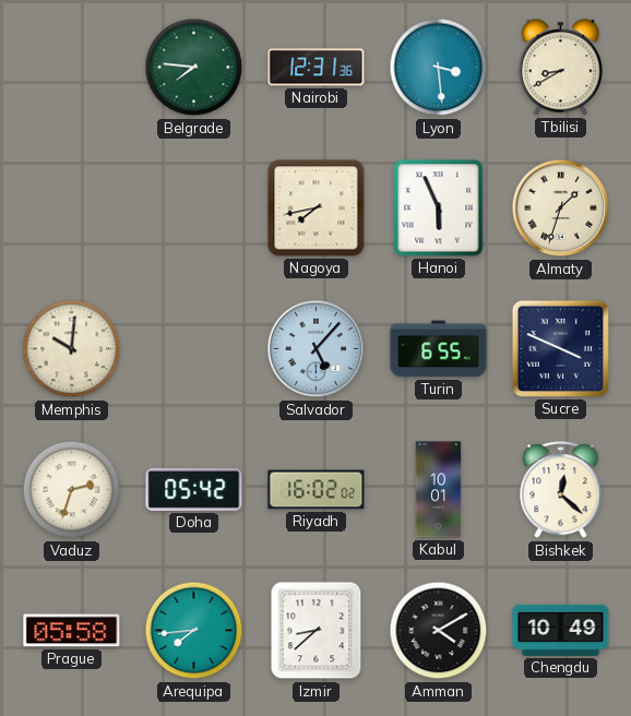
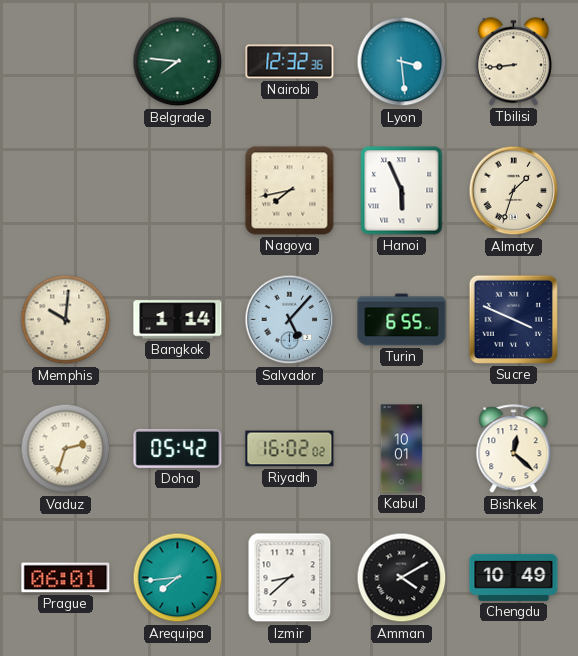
Nairobi: 12:31 -> 12:32 (290, 62)
Tbilisi: 8:40 -> 8:44 (513, 62)
Bangkok: none -> 1:14 (178, 320)
Prague: 05:58 -> 06:01 (66, 578)
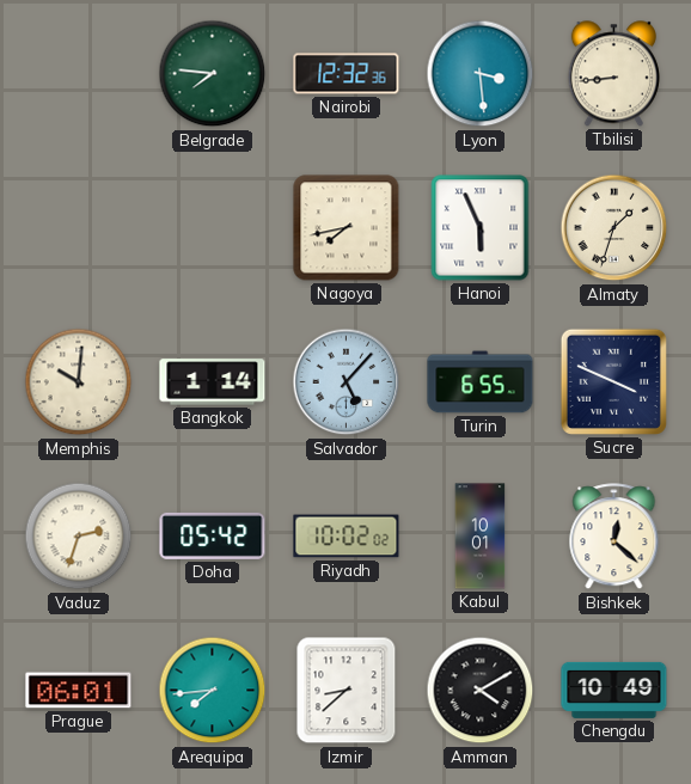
Riyadh: 16:02 -> 10:02 (347, 537)
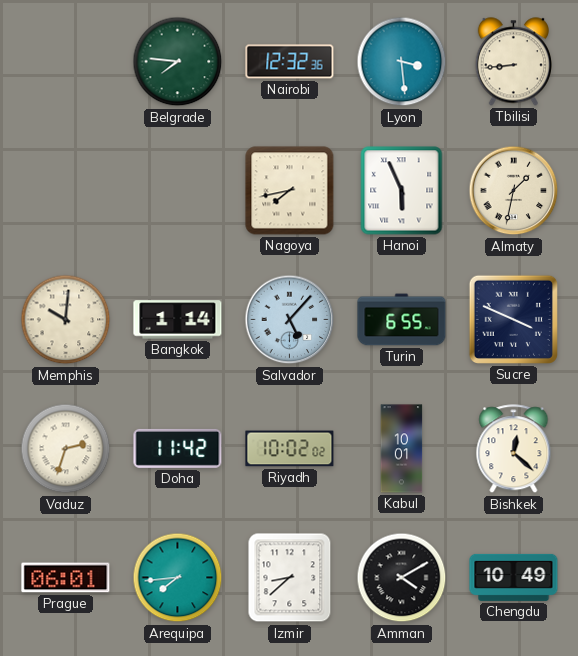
Almaty: 1:33 -> 1:32 (514, 191)
Doha: 05:42 -> 11:42 (178, 448)
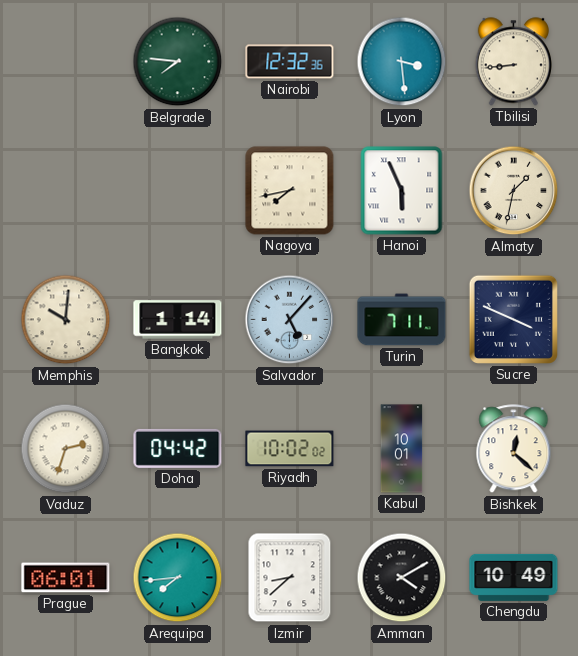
Turin: 6:55 -> 7:11 (402, 320)
Doha: 11:42 -> 04:42 (178, 448)
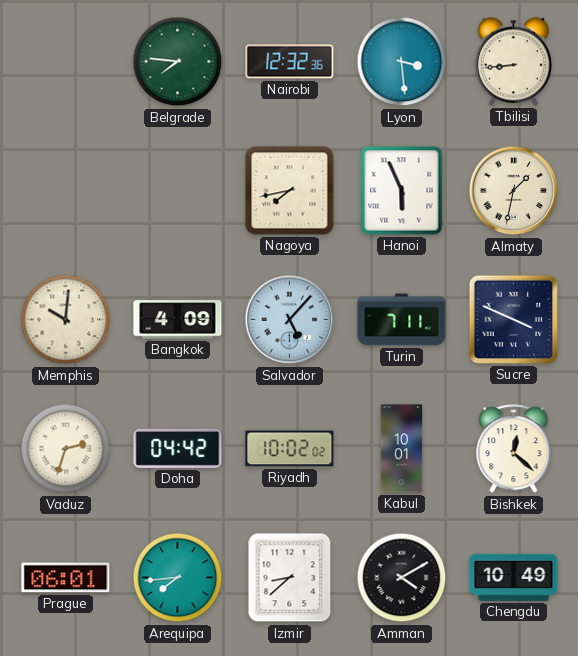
Bangkok: 1:14 -> 4:09 (178, 320)
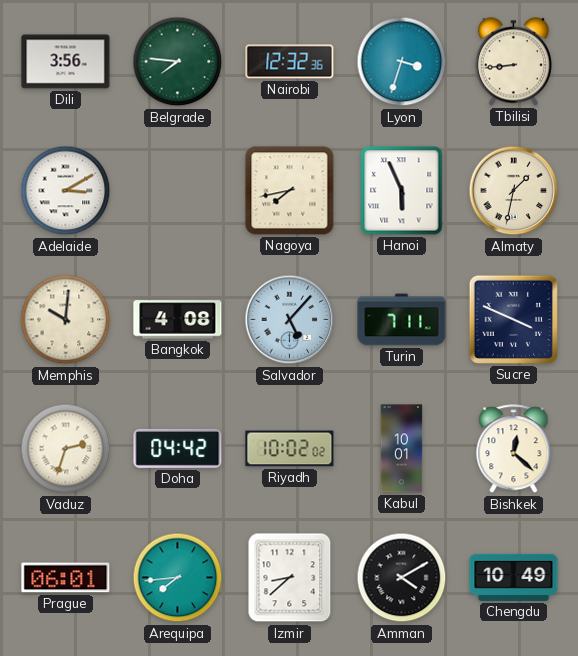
Dili: none -> 3:56 (66, 62)
Lyon: 3:29 -> 3:33 (402, 62)
Adelaide: none -> 3:10 (66, 191)
Bangkok: 4:09 -> 4:08 (178, 320)
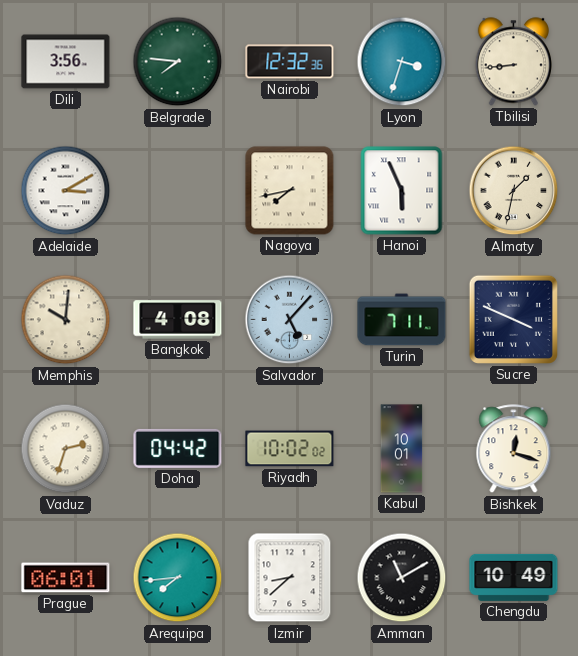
Bishkek: 12:22 -> 12:18 (514, 449)
Amman: 4:10 -> 11:10 (402, 578)
